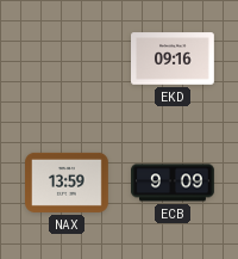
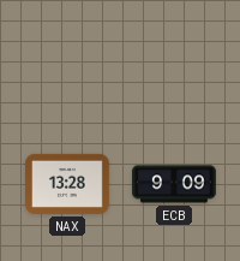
EKD: 09:16 -> none (173, 58)
NAX: 13:59 -> 13:28 (68, 184)
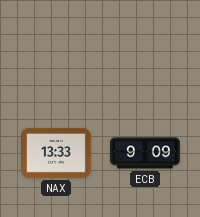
NAX: 13:28 -> 13:33 (57, 153)
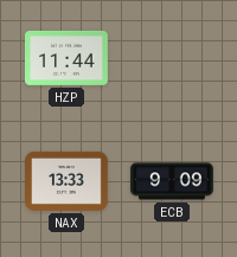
HZP: none -> 11:44 (68, 58)
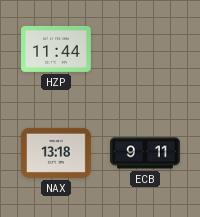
NAX: 13:33 -> 13:18 (57, 153)
ECB: 9:09 -> 9:11 (145, 153)
